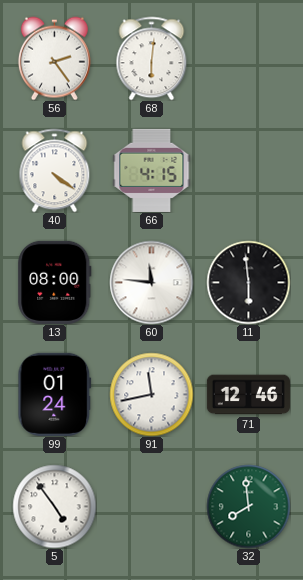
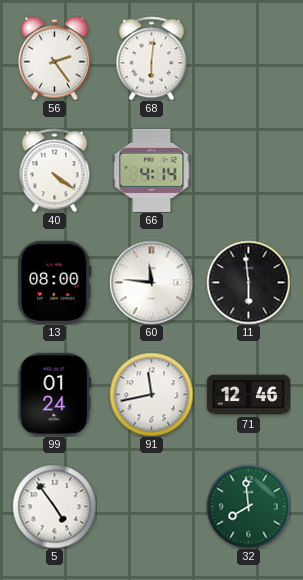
66: 4:15 -> 4:14 (152, 170)
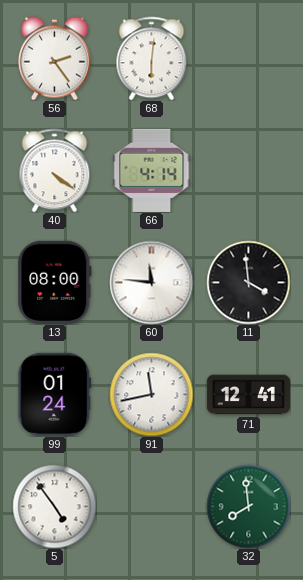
11: 5:59 -> 3:59 (248, 282)
71: 12:46 -> 12:41 (248, 395)
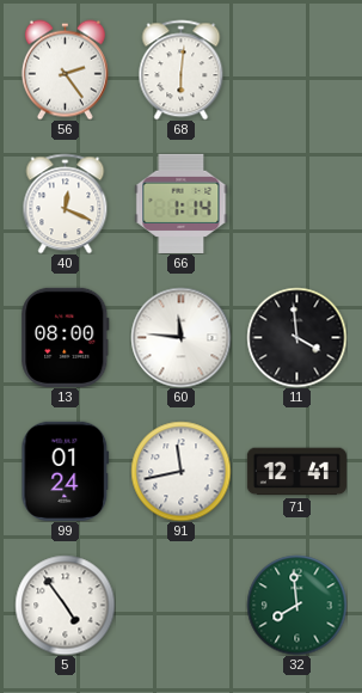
40: 4:21 -> 12:19 (66, 203)
66: 4:14 -> 1:14 (182, 203)
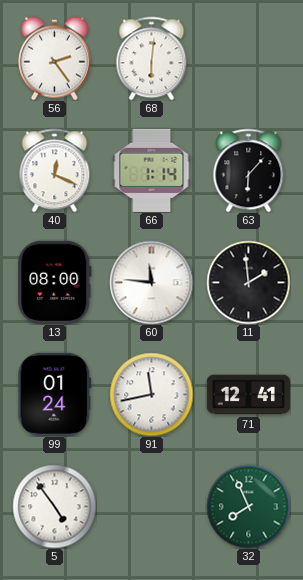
63: none -> 6:07 (249, 170)
11: 3:59 -> 1:59 (248, 282)
32: 7:59 -> 7:56 (248, 506)
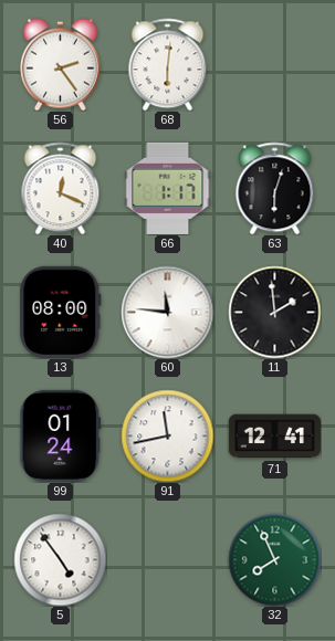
66: 1:14 -> 1:17 (168, 188)
63: 6:07 -> 6:03 (275, 188)
